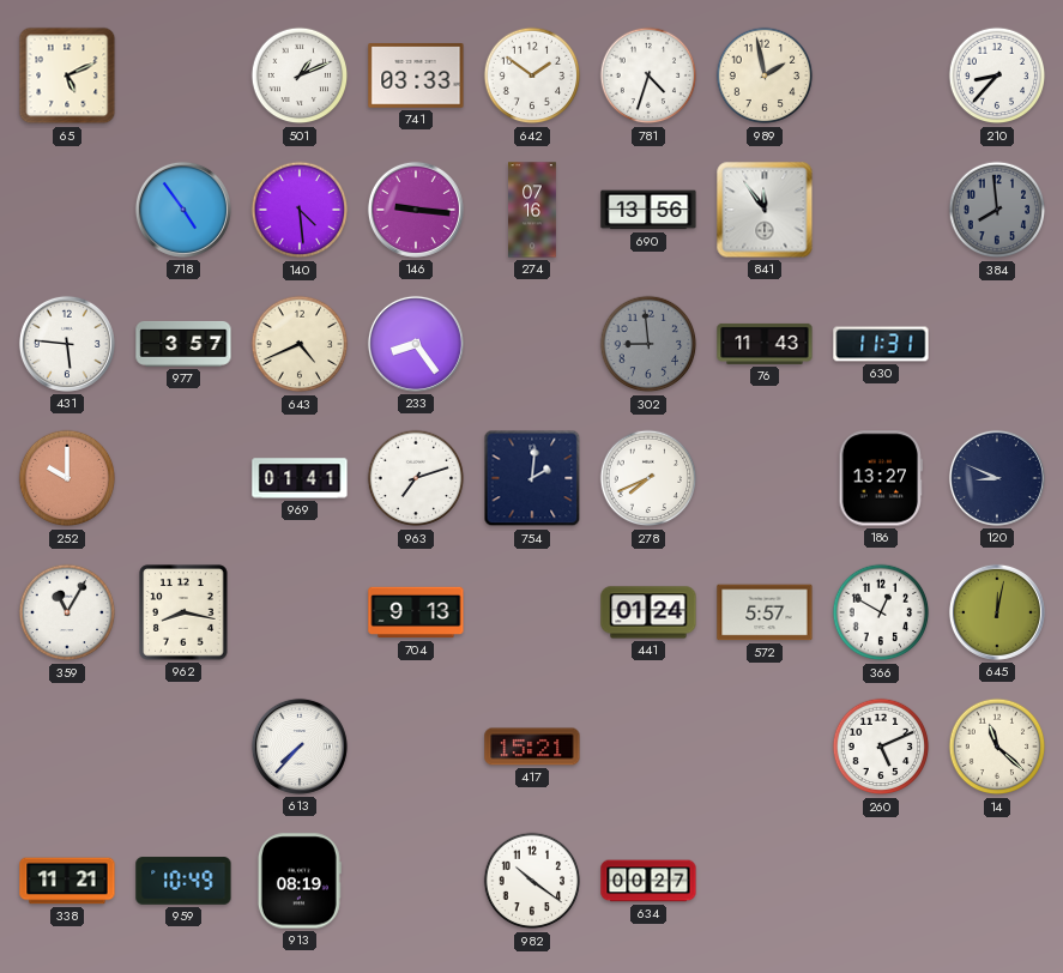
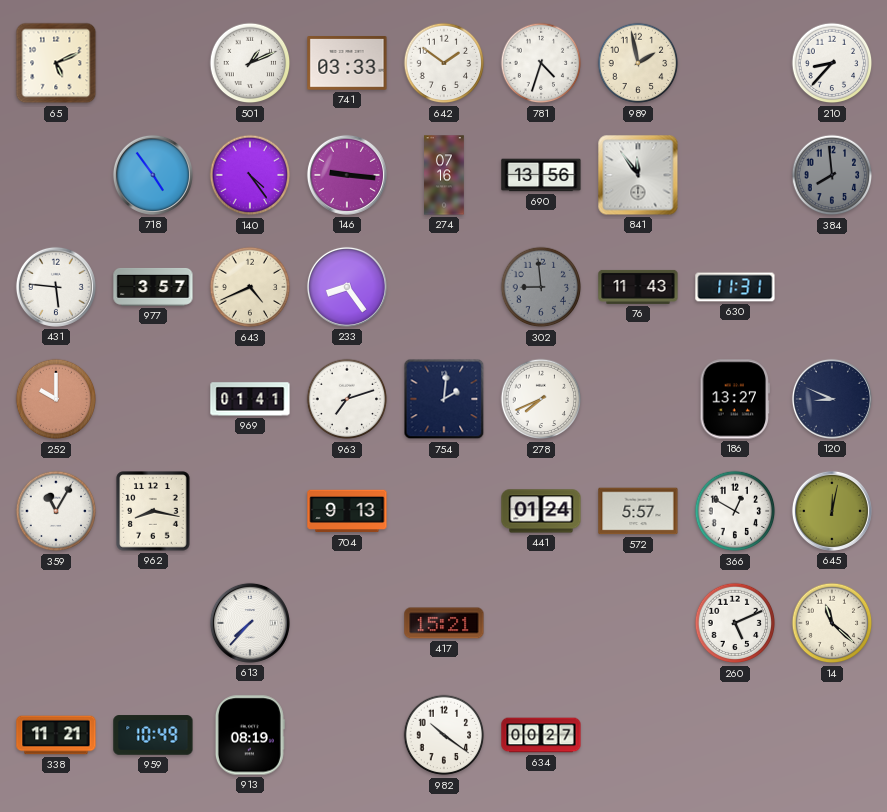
140: 4:29 -> 4:24 (250, 175)
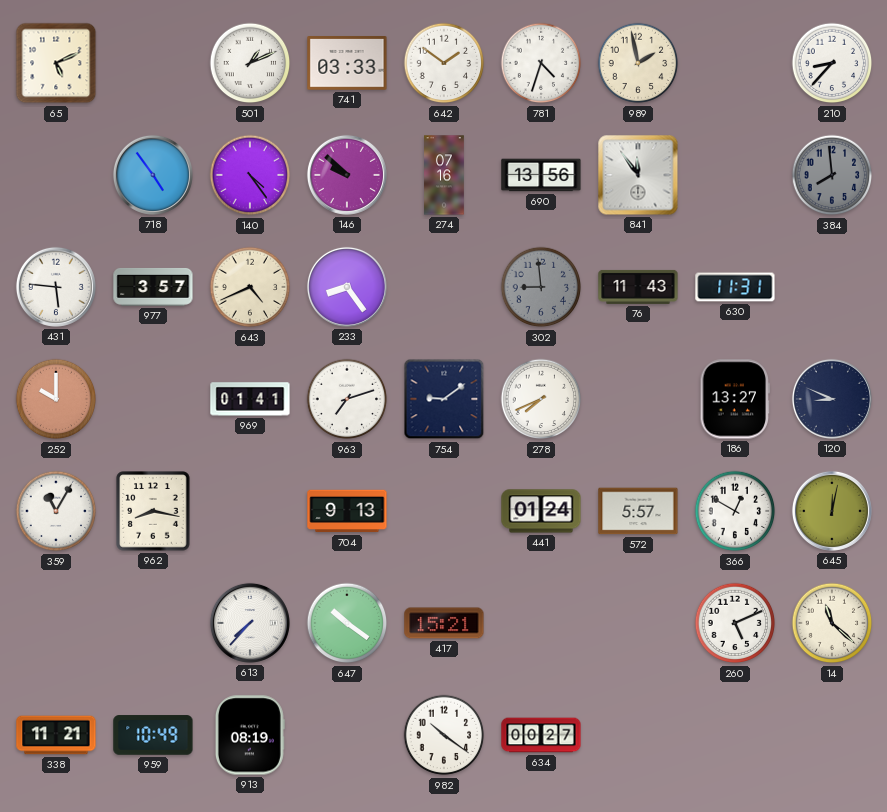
146: 9:16 -> 9:52 (347, 175)
754: 2:01 -> 9:09 (444, 399)
647: none -> 10:21 (347, 623)
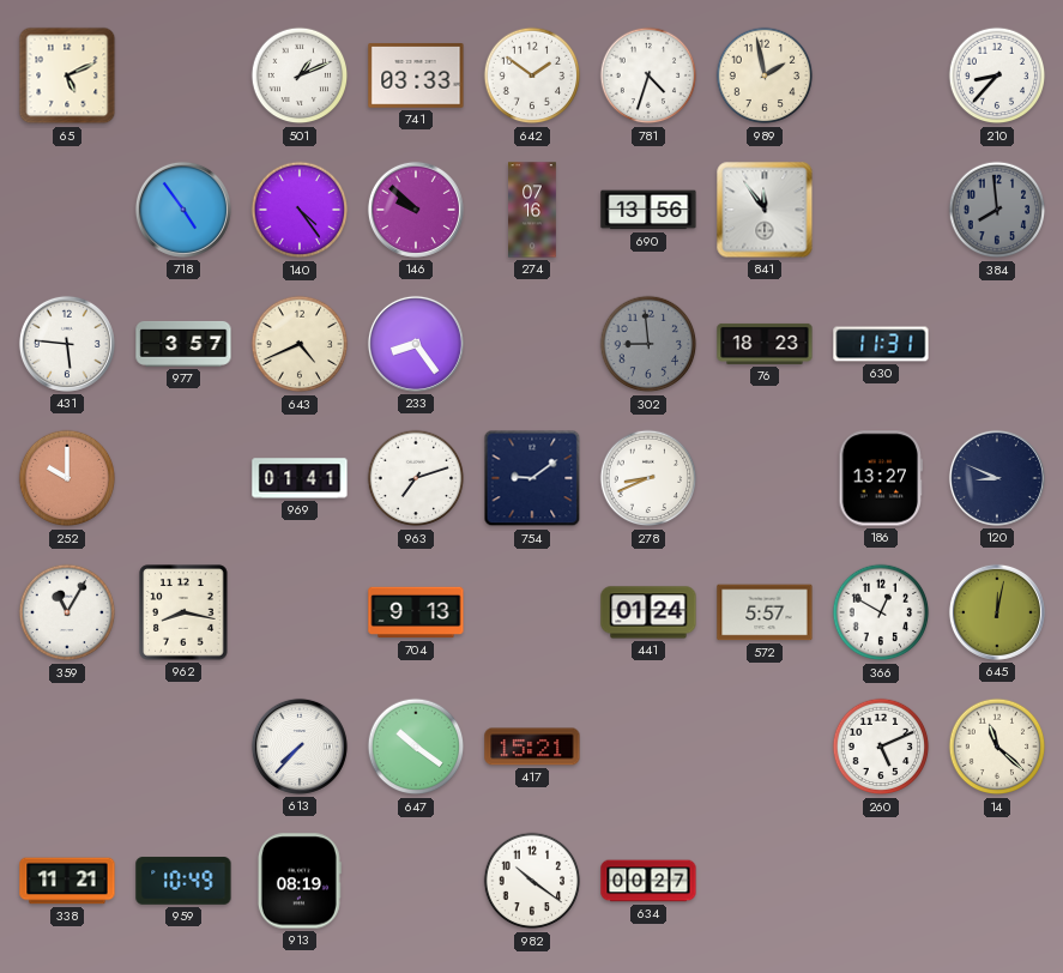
76: 11:43 -> 18:23 (765, 344)
278: 7:41 -> 8:41 (648, 478)
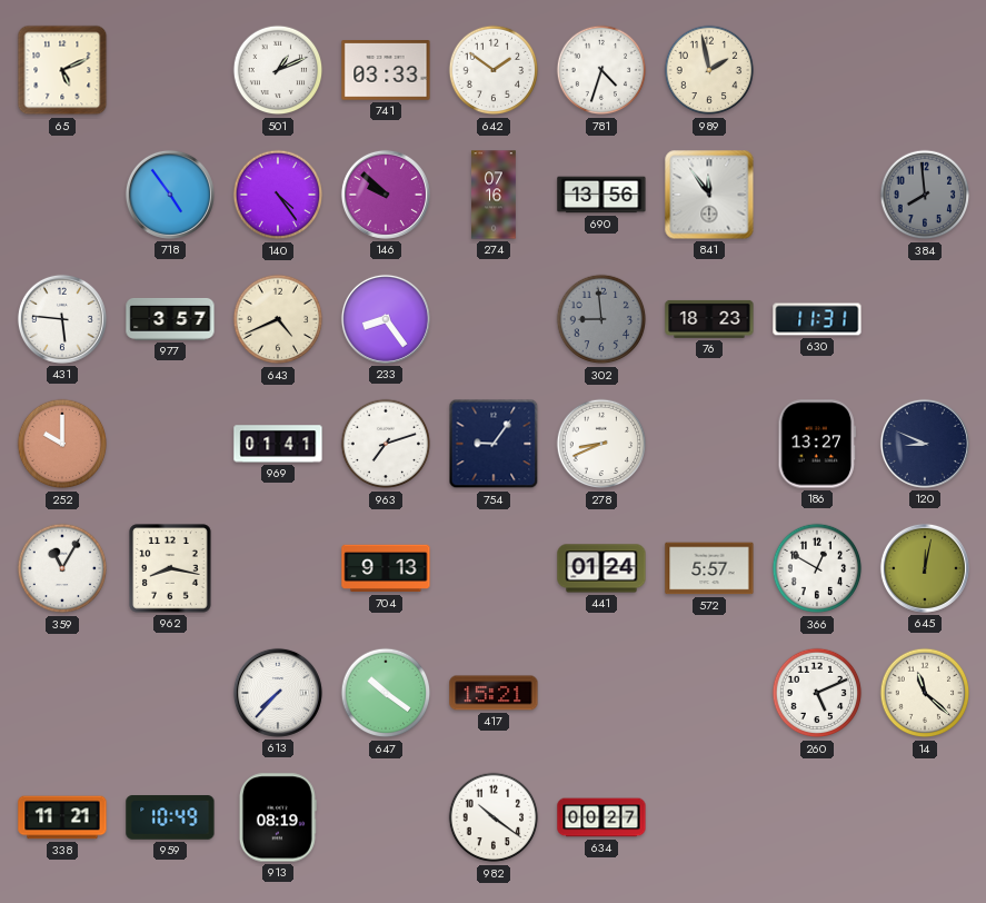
210: 8:37 -> none (997, 75)
754: 9:09 -> 9:06 (494, 444)
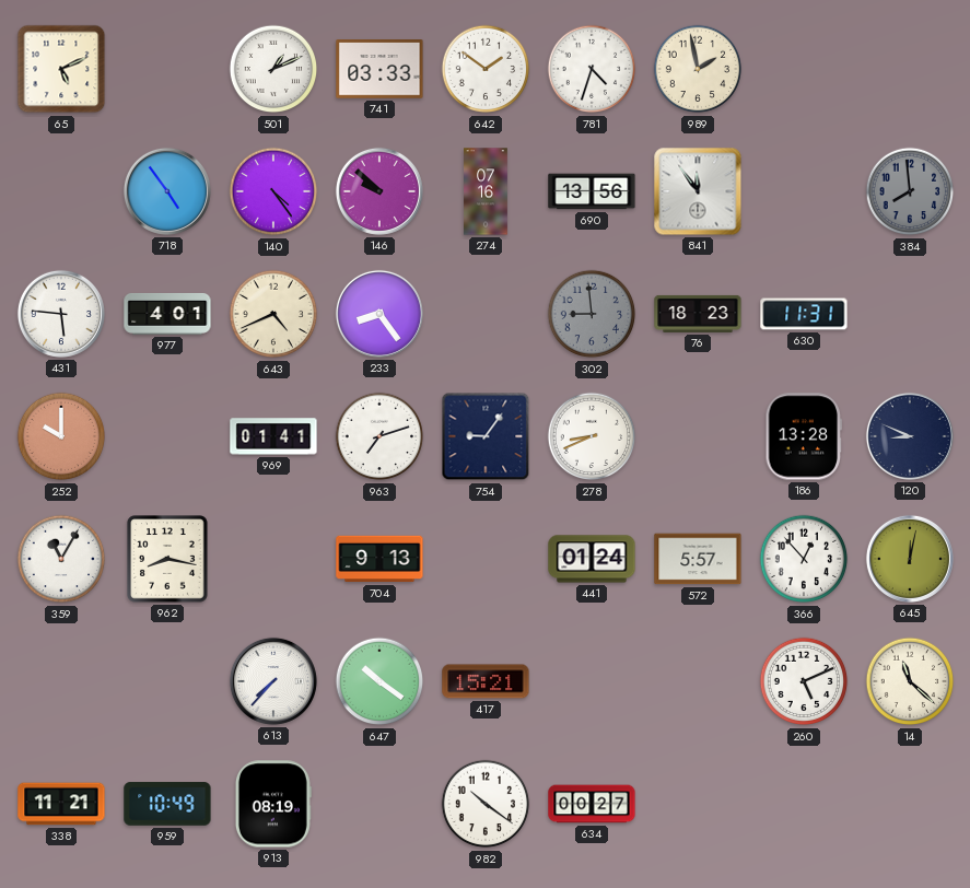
977: 3:57 -> 4:01 (167, 314)
186: 13:27 -> 13:28 (803, 436)
366: 12:50 -> 12:53 (804, 559)
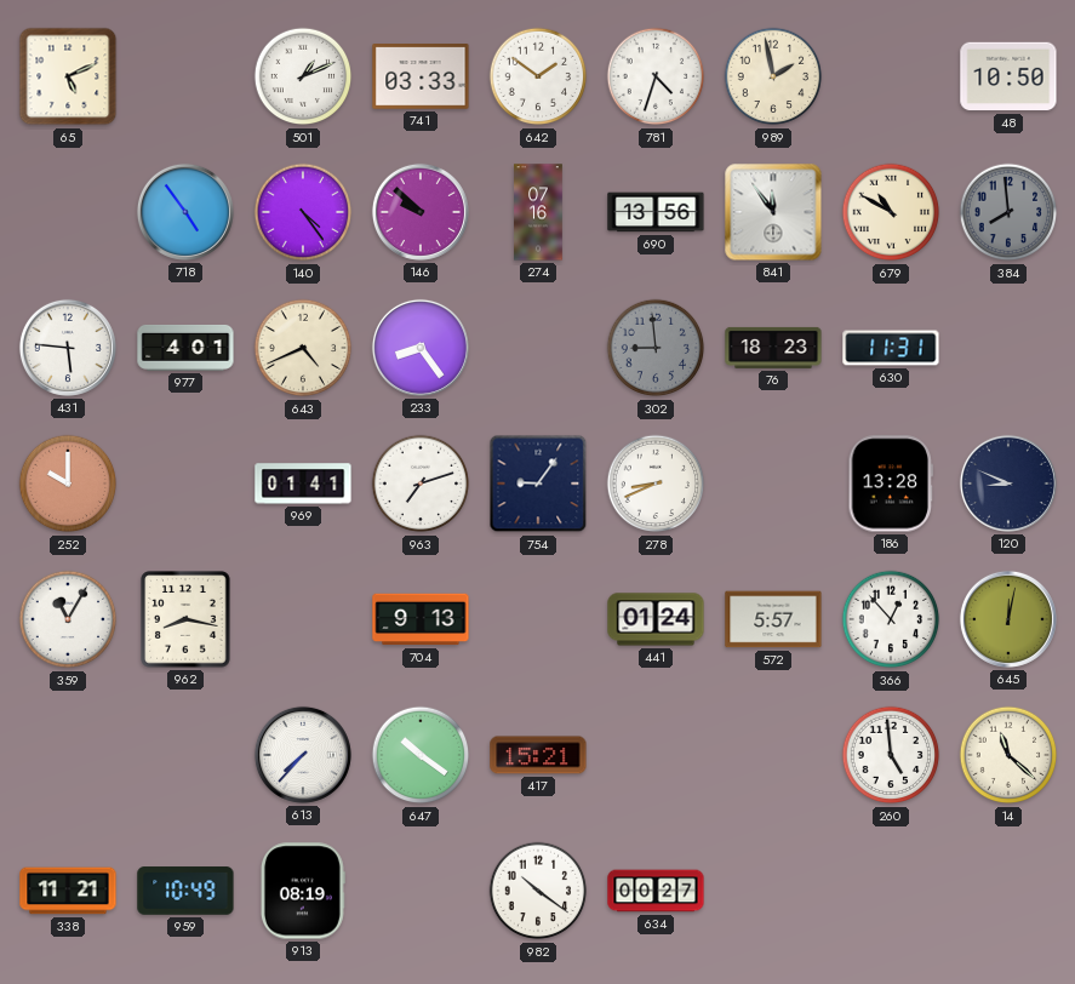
48: none -> 10:50 (1008, 76)
679: none -> 10:50 (891, 212)
260: 5:11 -> 4:59 (891, 755)
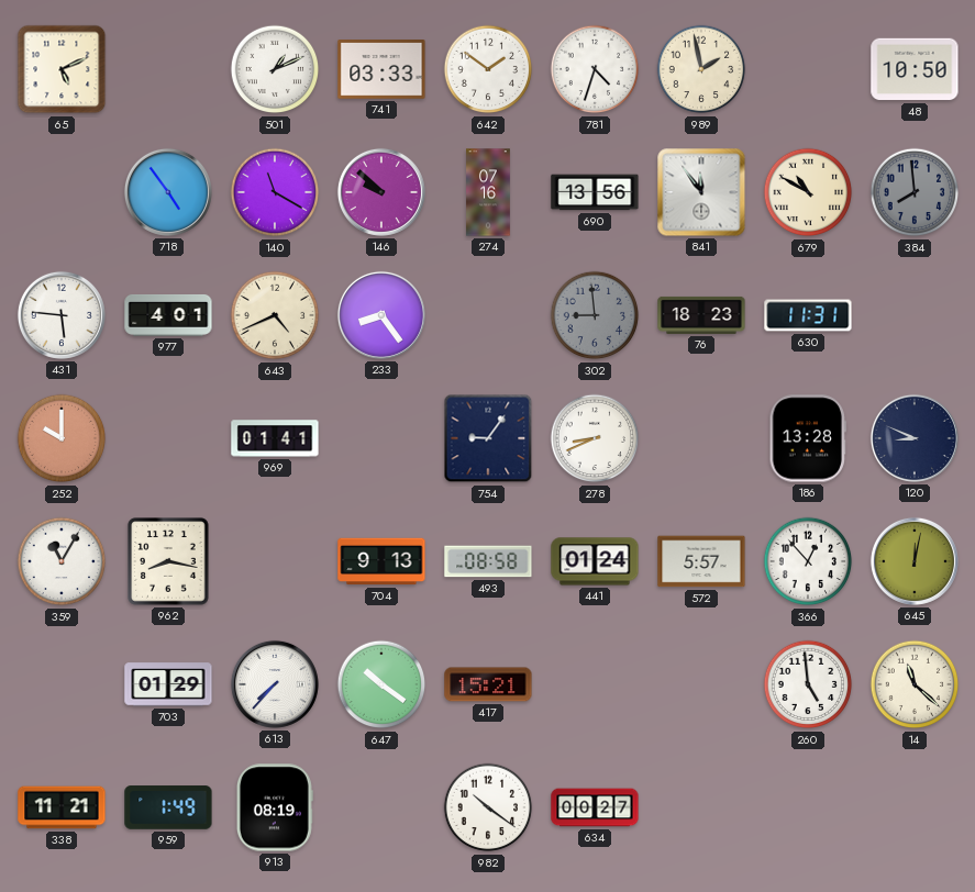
140: 4:24 -> 11:20 (275, 192)
963: 7:12 -> none (421, 484)
493: none -> 08:58 (488, 561)
703: none -> 01:29 (168, 684)
959: 10:49 -> 1:49 (168, 807)
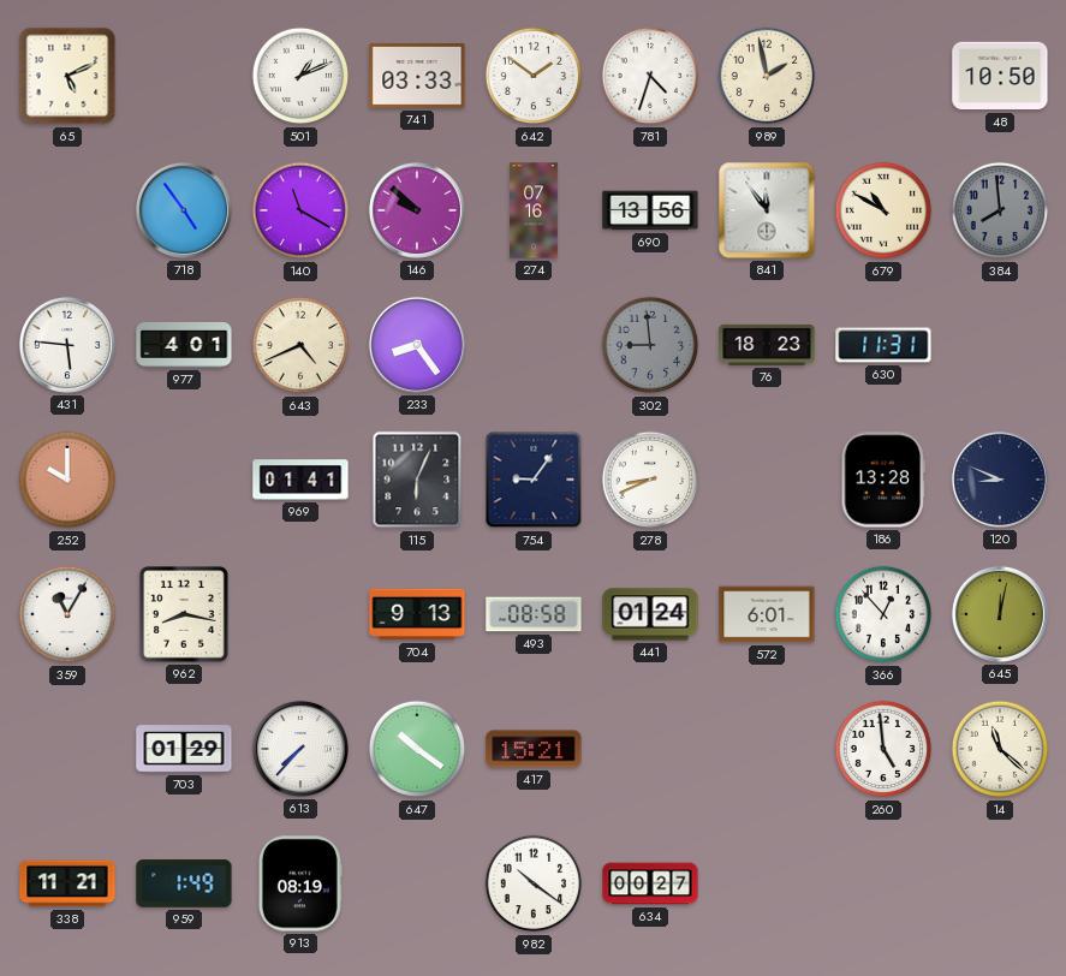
115: none -> 6:04 (417, 480)
572: 5:57 -> 6:01 (767, 614)
